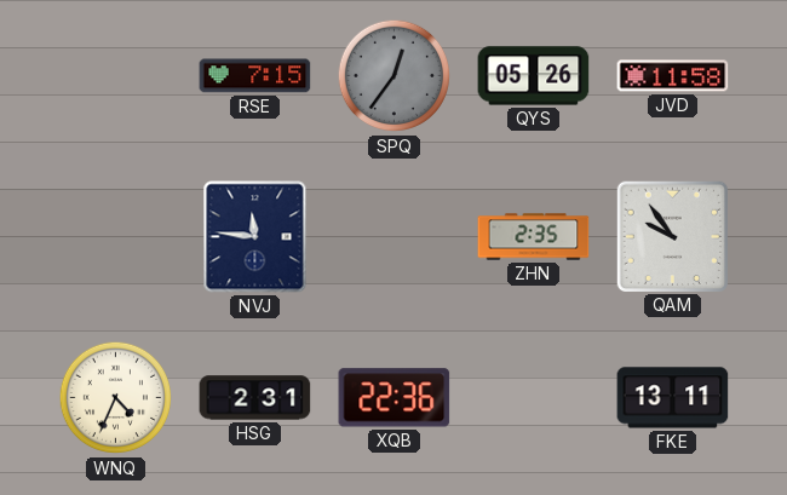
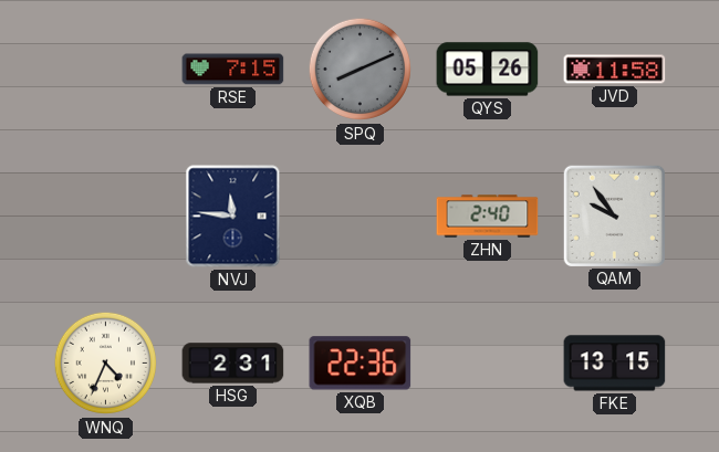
SPQ: 12:36 -> 8:11 (361, 70)
ZHN: 2:35 -> 2:40 (488, 217)
FKE: 13:11 -> 13:15 (615, 364)
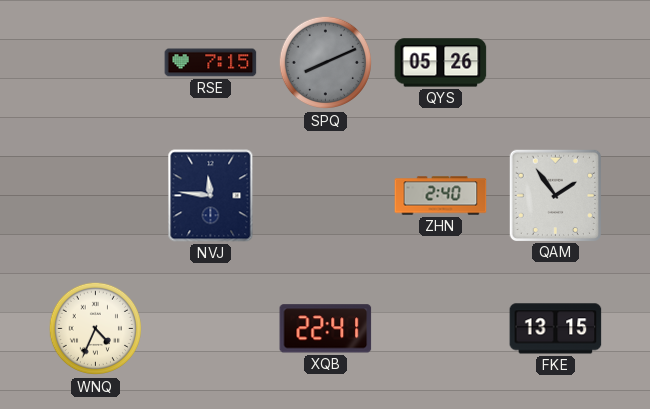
JVD: 11:58 -> none (615, 70)
QAM: 9:54 -> 1:54 (555, 195)
HSG: 2:31 -> none (233, 364)
XQB: 22:36 -> 22:41 (326, 329)
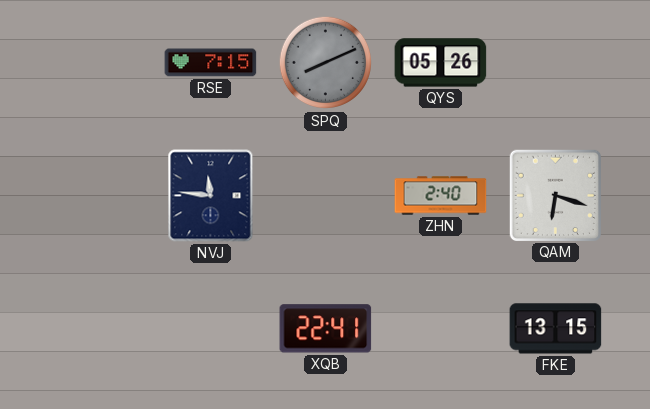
QAM: 1:54 -> 6:18 (555, 195)
WNQ: 4:34 -> none (96, 329)
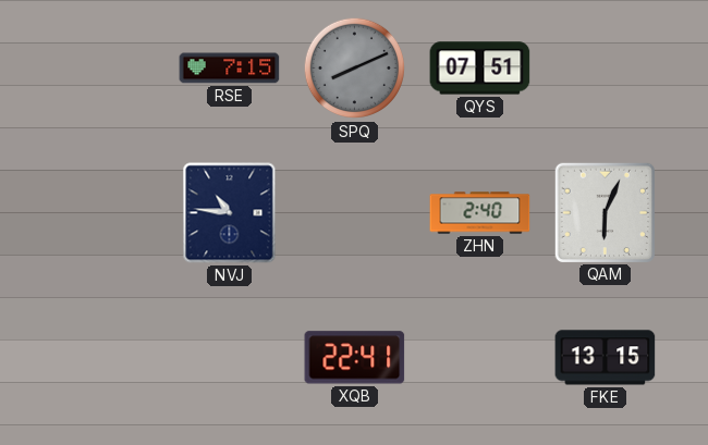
QYS: 05:26 -> 07:51 (480, 69)
NVJ: 11:46 -> 10:46 (230, 213)
QAM: 6:18 -> 6:04 (605, 212)
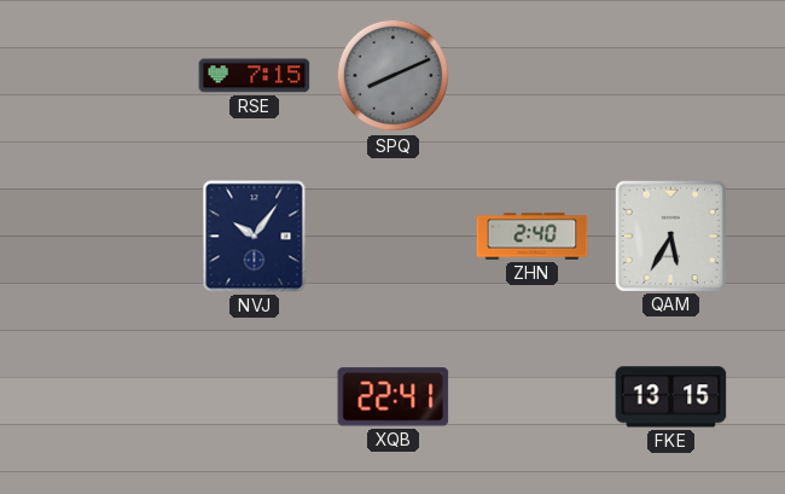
QYS: 07:51 -> none (480, 69)
NVJ: 10:46 -> 10:06 (255, 237)
QAM: 6:04 -> 5:35 (670, 236)
